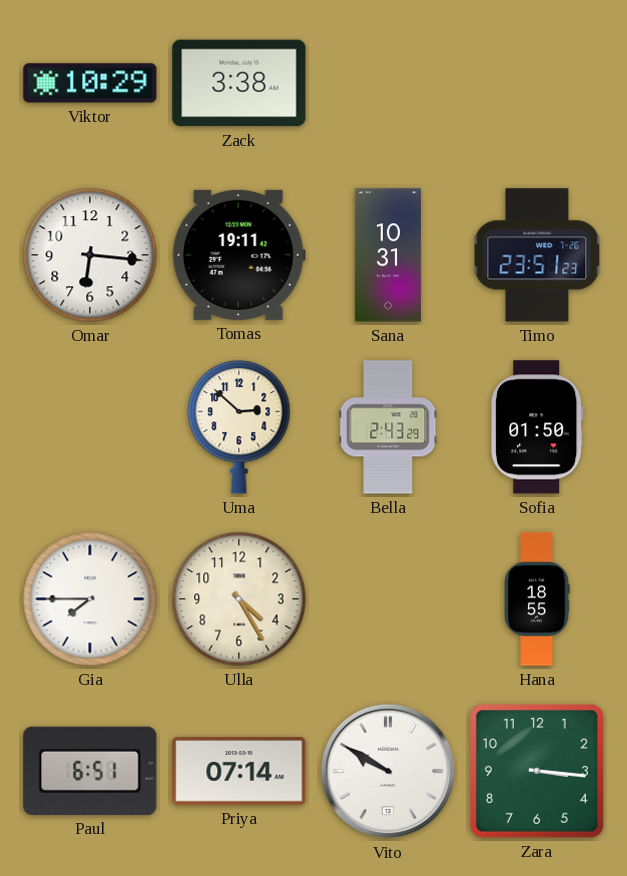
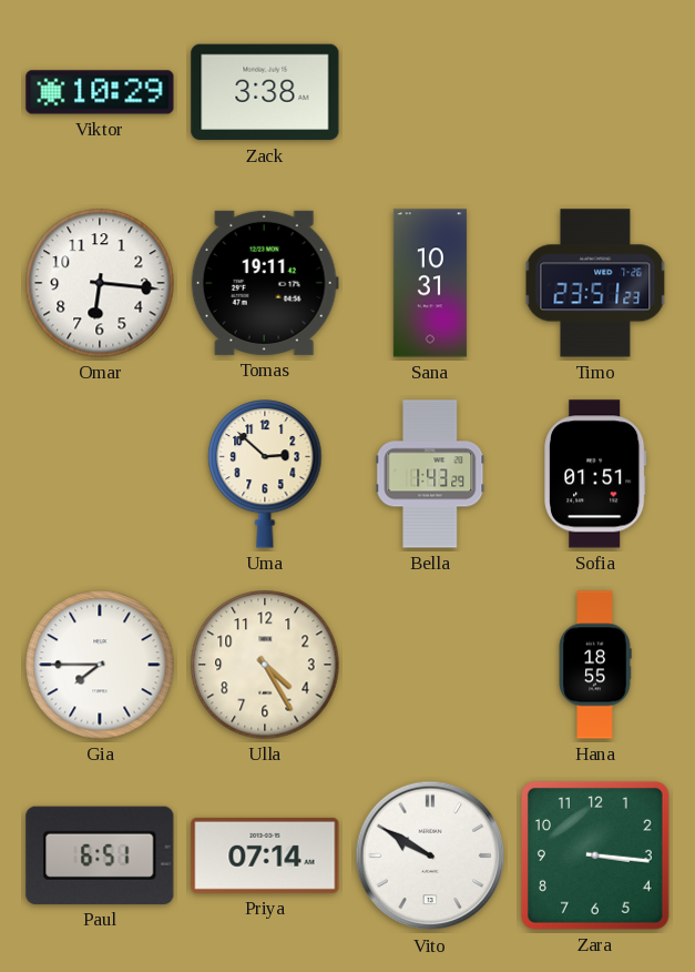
Bella: 2:43 -> 1:43 (430, 474)
Sofia: 01:50 -> 01:51 (595, 474)
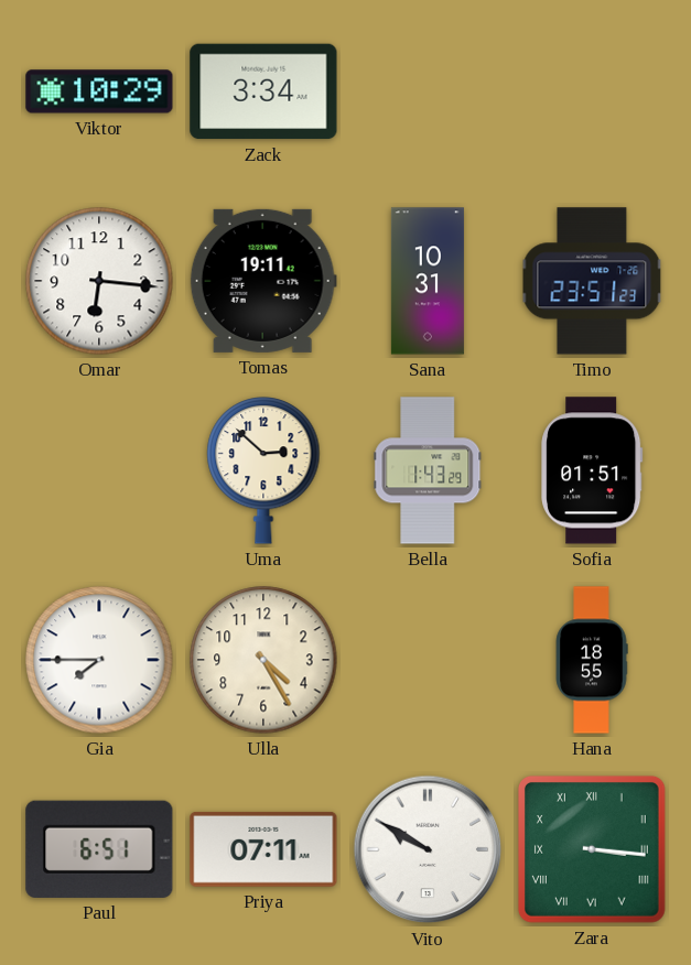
Zack: 3:38 -> 3:34 (263, 91)
Priya: 07:14 -> 07:11 (263, 849)
Zara numerals: Arabic -> Roman (592, 849)
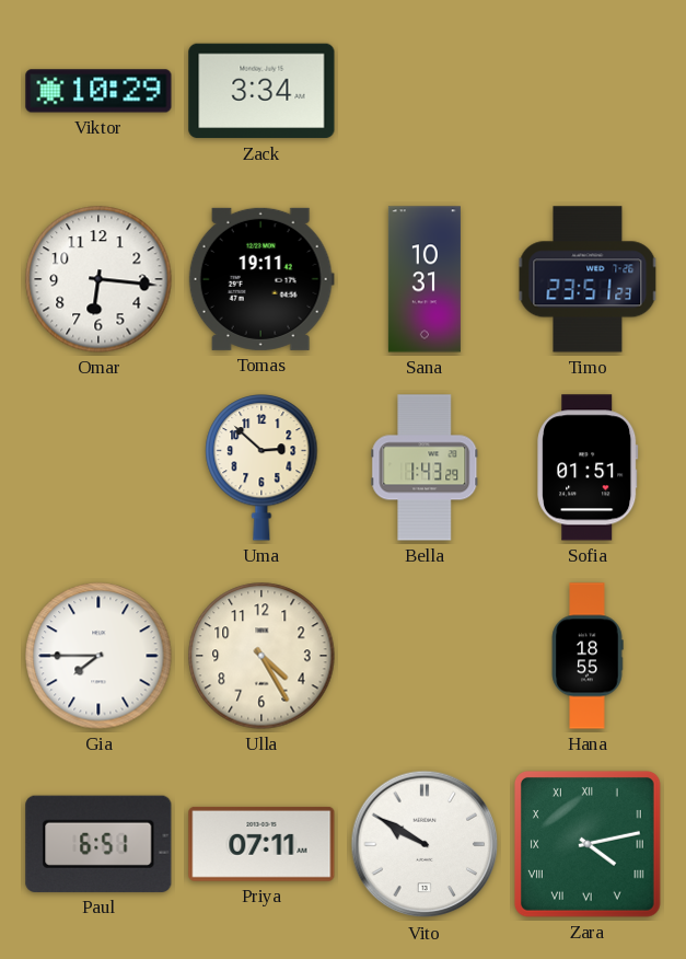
Zara: 3:16 -> 4:13 (588, 844)
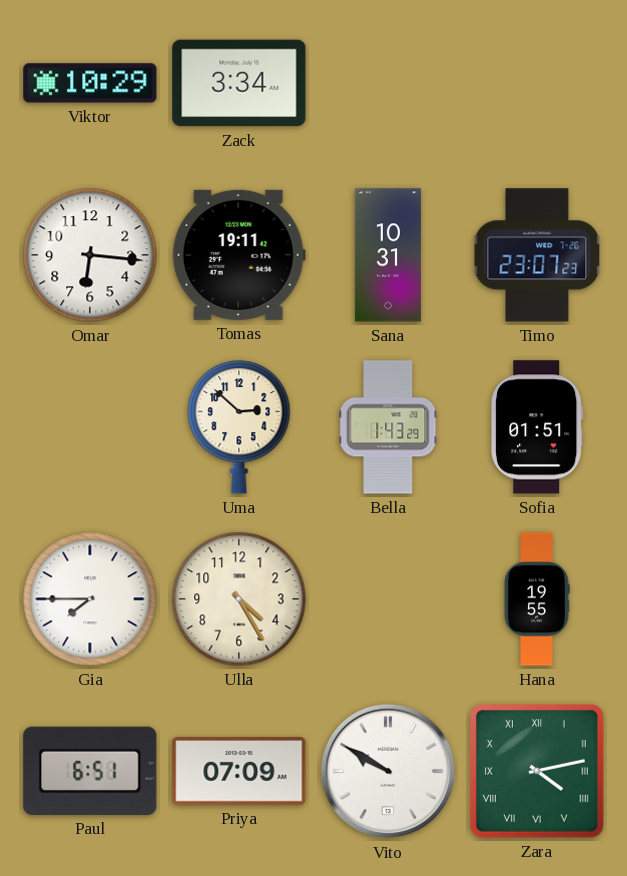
Timo: 23:51 -> 23:07 (537, 255)
Hana: 18:55 -> 19:55 (537, 599)
Priya: 07:11 -> 07:09 (239, 771)
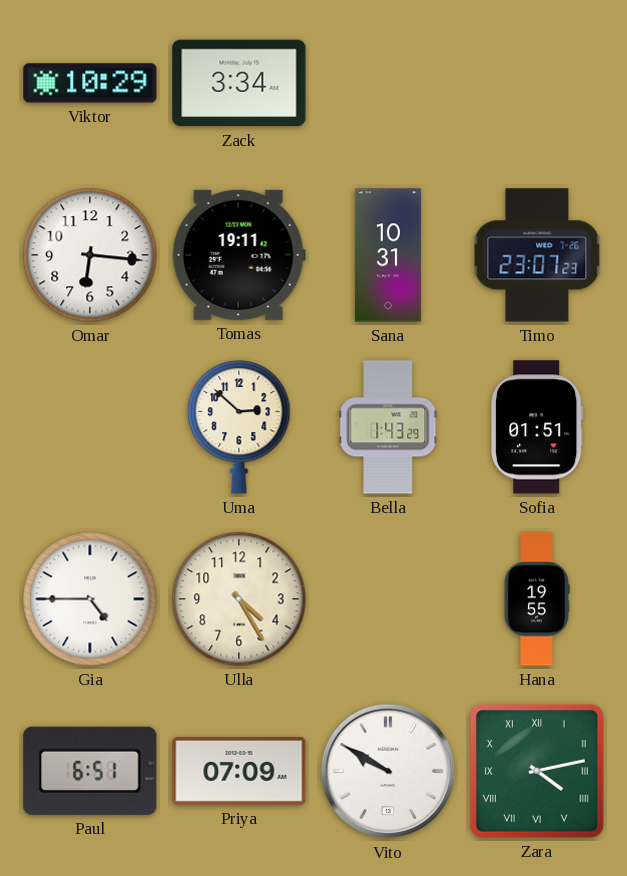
Gia: 7:45 -> 4:45 (90, 599)
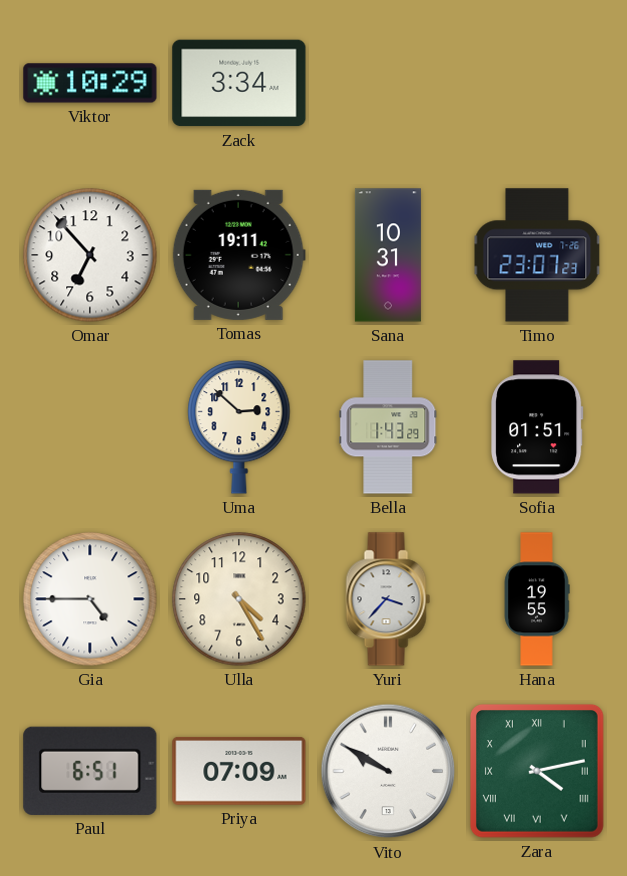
Omar: 6:16 -> 6:53 (90, 255)
Yuri: none -> 3:37 (388, 599)
